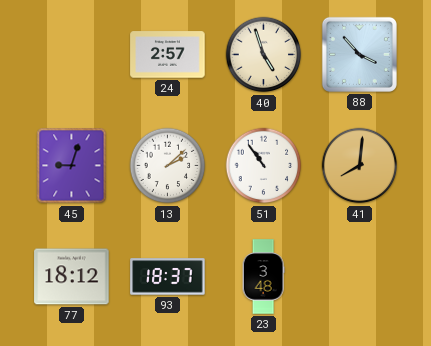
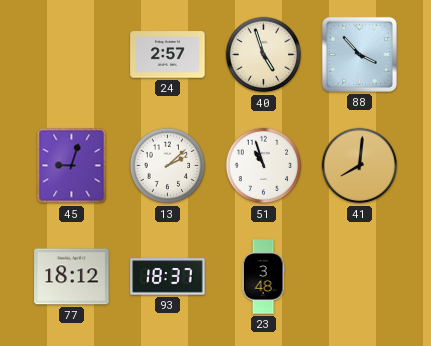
51: 10:54 -> 10:57 (264, 166)
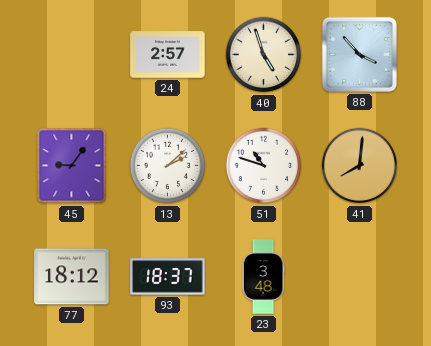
45: 9:03 -> 9:06 (72, 166)
51: 10:57 -> 10:48 (264, 166)
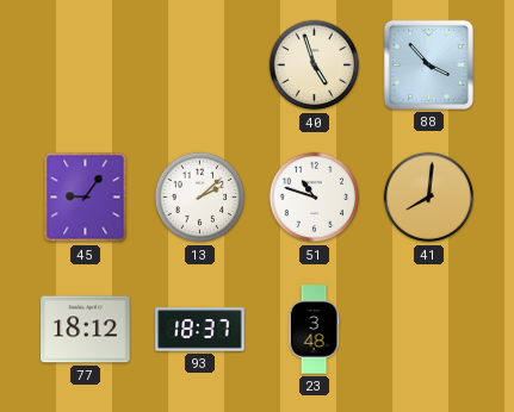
24: 2:57 -> none (168, 55)
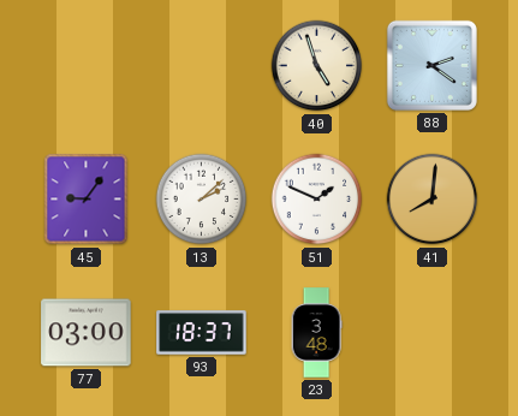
88: 3:53 -> 2:21 (431, 65)
51: 10:48 -> 1:49 (317, 200)
77: 18:12 -> 03:00 (87, 333)
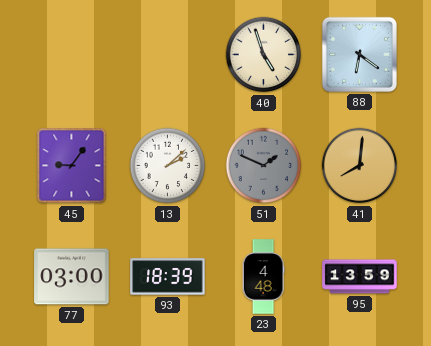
88: 2:21 -> 6:21 (359, 54)
51 dial: white -> grey (264, 166)
93: 18:37 -> 18:39 (168, 277)
23: 3:48 -> 4:48 (263, 277)
95: none -> 13:59 (360, 277)
